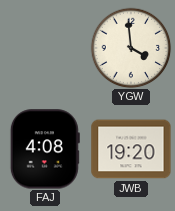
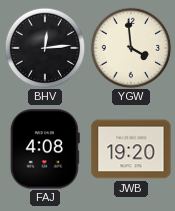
BHV: none -> 12:14 (45, 48)
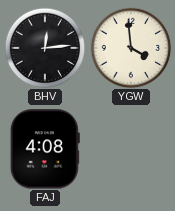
JWB: 19:20 -> none (131, 149)
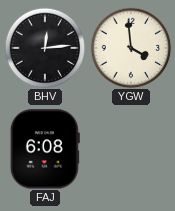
FAJ: 4:08 -> 6:08 (45, 149)
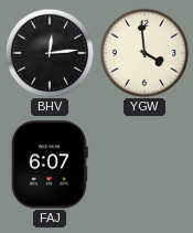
FAJ: 6:08 -> 6:07 (50, 165)
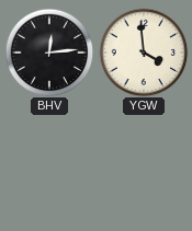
FAJ: 6:07 -> none (50, 165)
